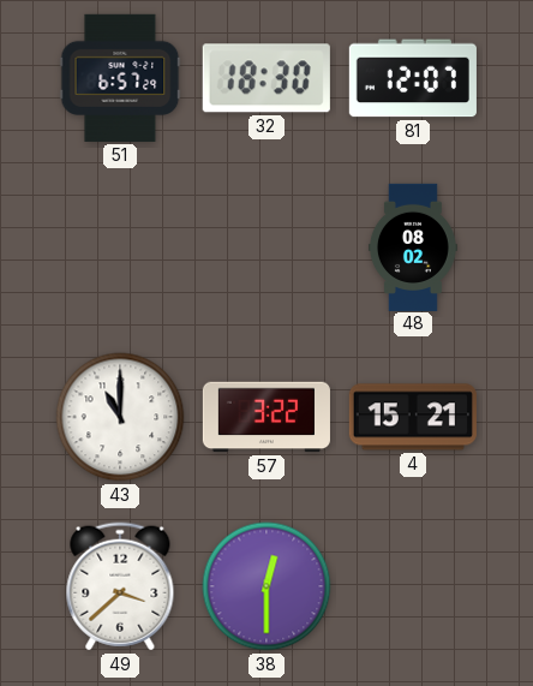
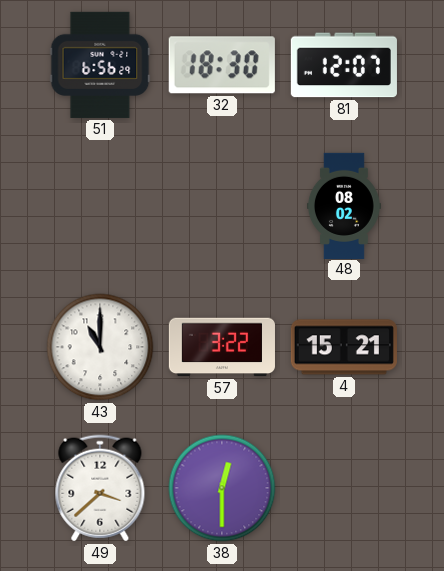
51: 6:57 -> 6:56 (100, 65)
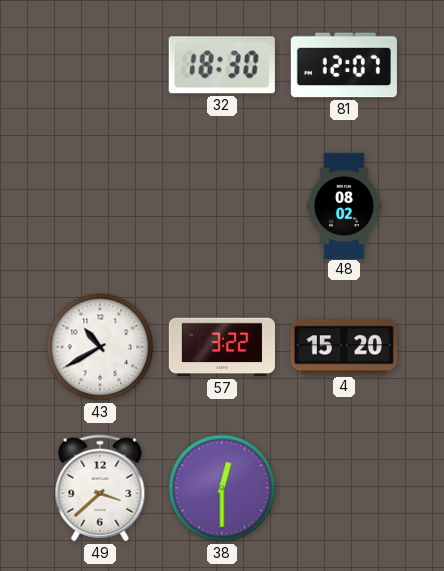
51: 6:56 -> none (100, 65)
43: 11:00 -> 10:40 (100, 347)
4: 15:21 -> 15:20 (344, 347)
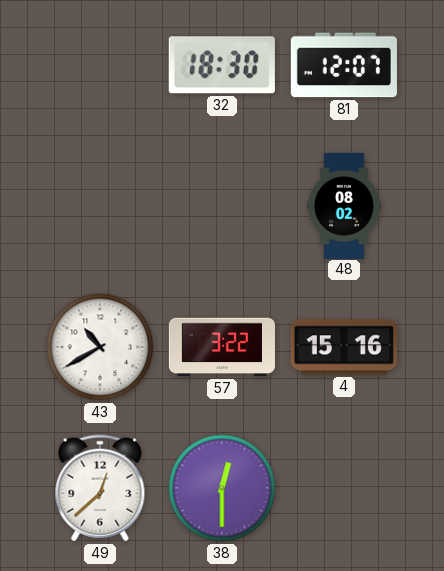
4: 15:20 -> 15:16 (344, 347)
49: 3:38 -> 12:38 (100, 488)
